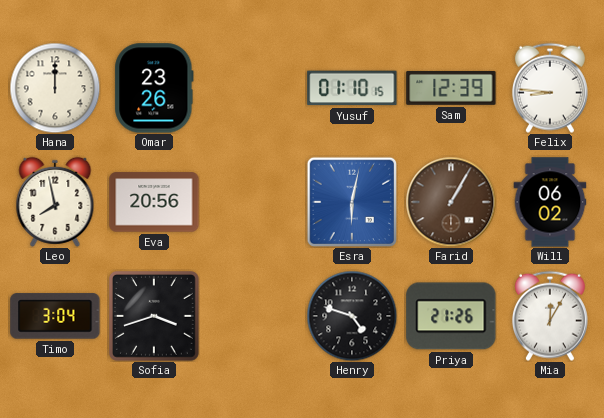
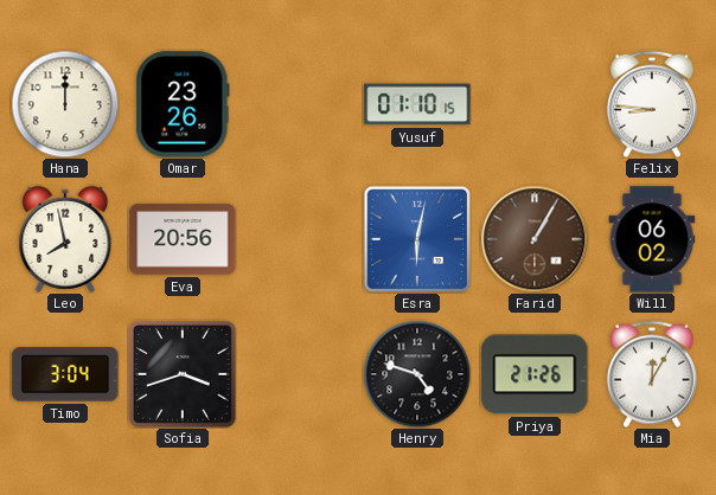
Sam: 12:39 -> none (451, 88)
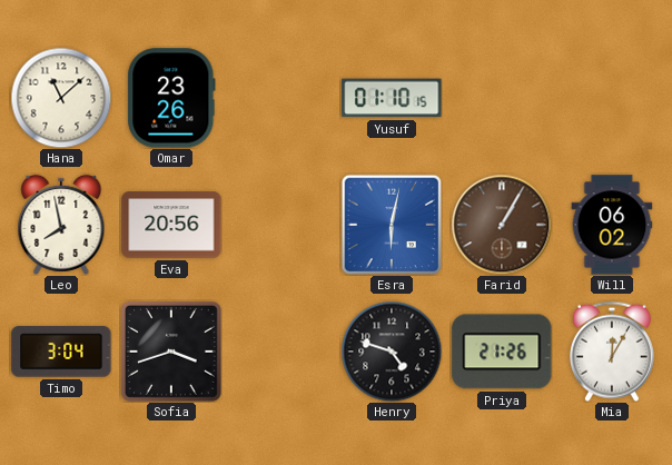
Hana: 12:00 -> 11:08 (61, 98)
Felix: 8:46 -> none (652, 104)
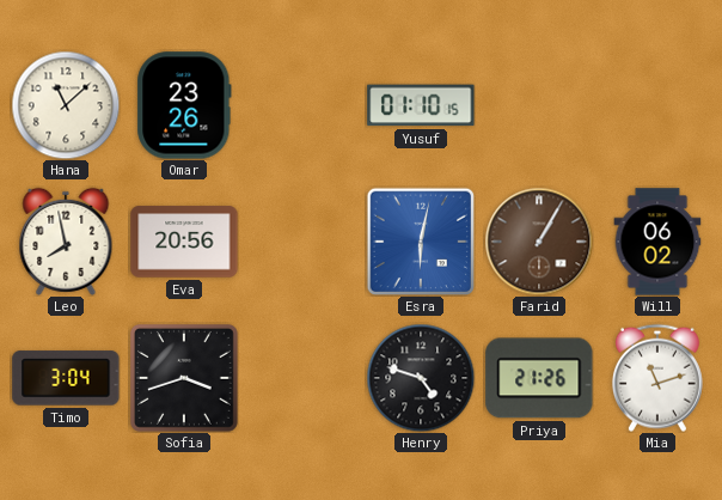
Mia: 12:05 -> 11:12 (657, 378)
